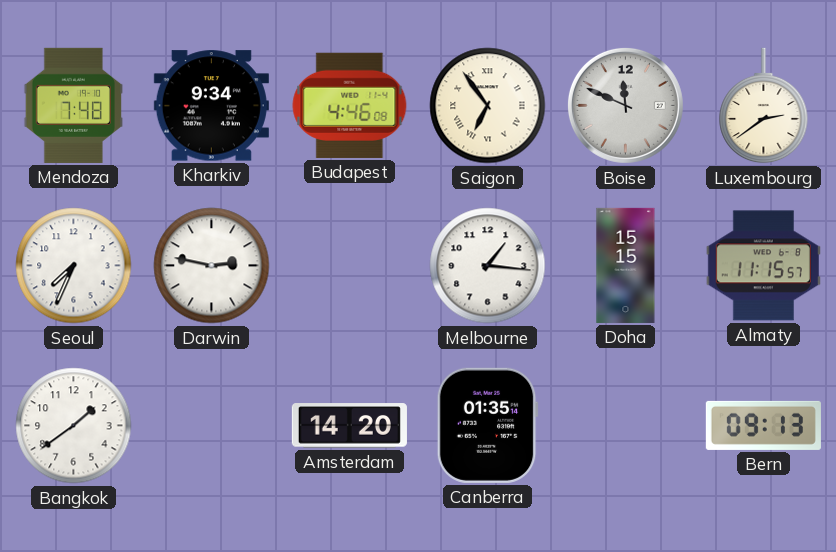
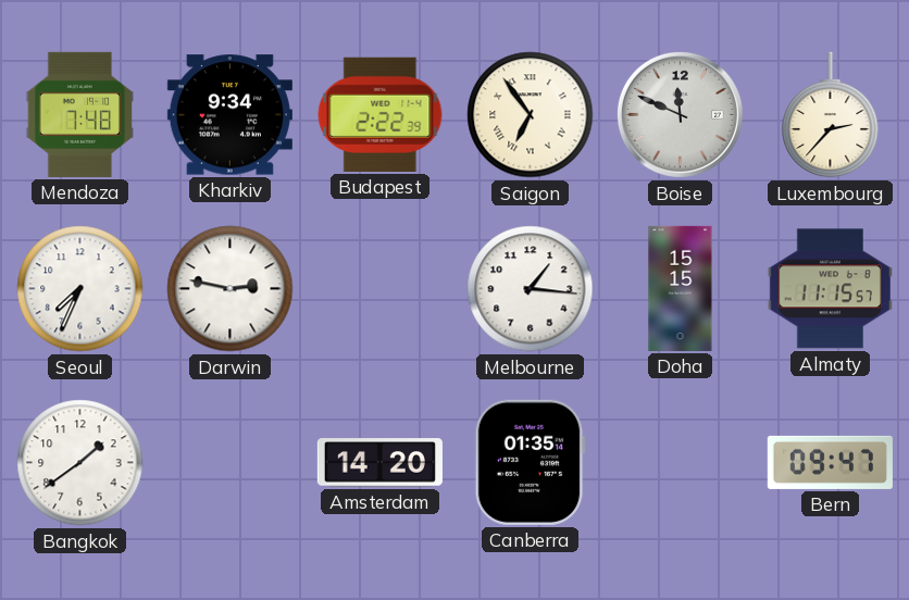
Budapest: 4:46 -> 2:22 (381, 114)
Luxembourg: 2:39 -> 2:37 (831, 115)
Bern: 09:13 -> 09:47 (830, 462)
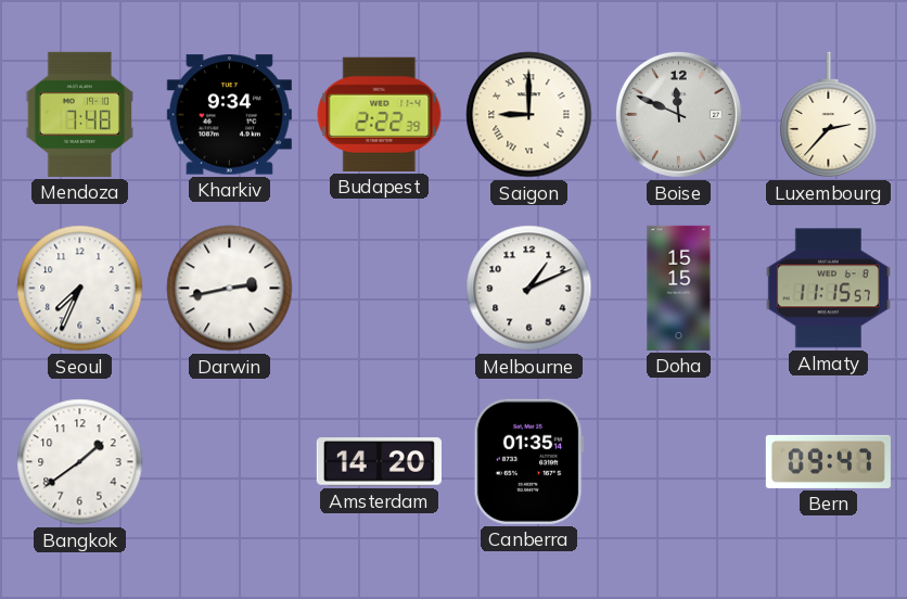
Saigon: 6:54 -> 9:00 (529, 115)
Darwin: 2:47 -> 2:43 (230, 289)
Melbourne: 1:16 -> 1:11 (529, 289)
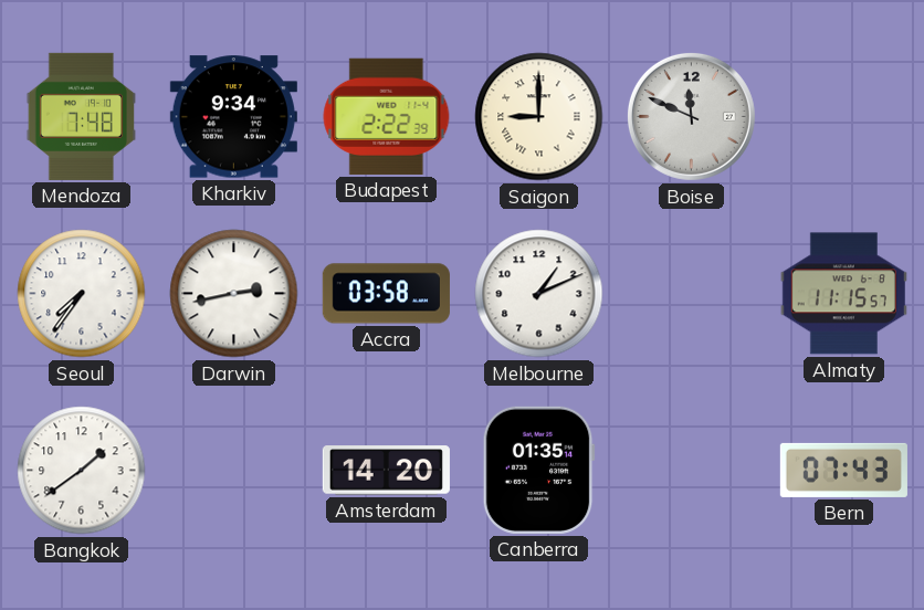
Luxembourg: 2:37 -> none (829, 115)
Seoul: 7:34 -> 7:36 (82, 294)
Accra: none -> 03:58 (386, 294)
Doha: 15:15 -> none (679, 288)
Bern: 09:47 -> 07:43 (843, 470)
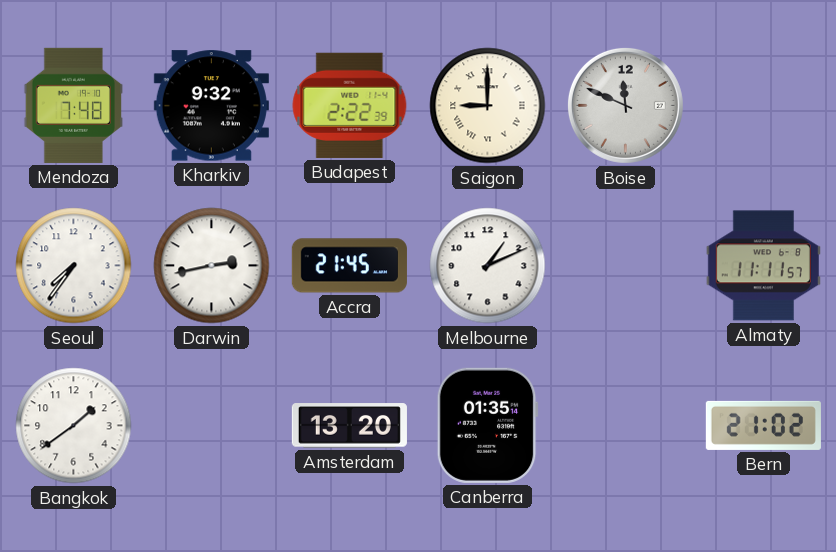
Kharkiv: 9:34 -> 9:32 (211, 106)
Accra: 03:58 -> 21:45 (349, 266)
Almaty: 11:15 -> 11:11 (763, 266)
Amsterdam: 14:20 -> 13:20 (349, 426)
Bern: 07:43 -> 21:02 (763, 425)
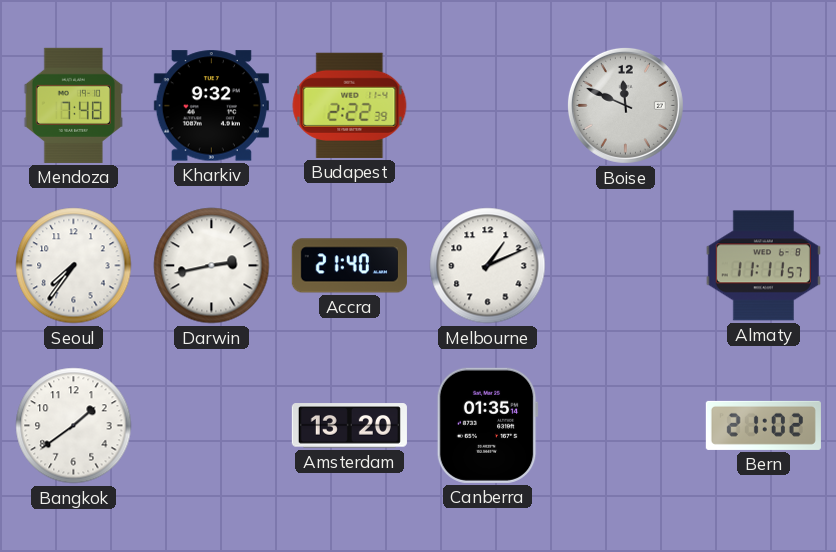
Saigon: 9:00 -> none (488, 106)
Accra: 21:45 -> 21:40 (349, 266)
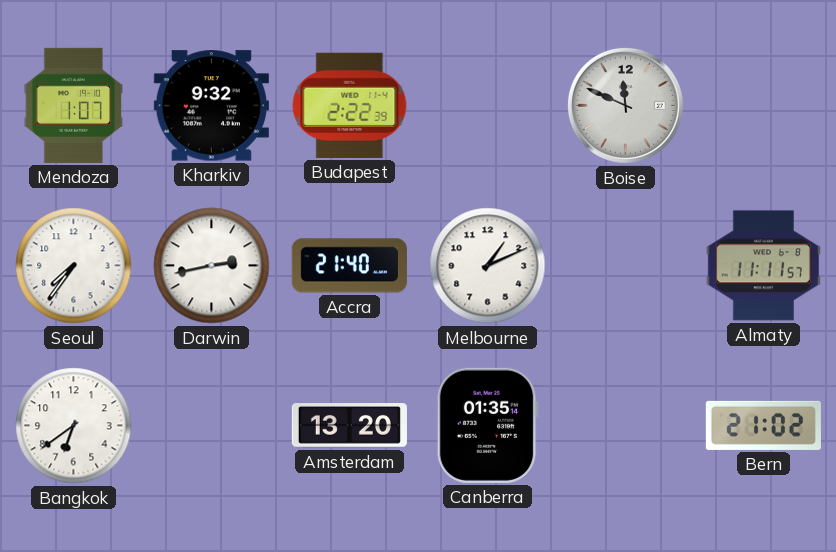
Mendoza: 7:48 -> 1:07 (73, 105)
Bangkok: 1:39 -> 6:39 (74, 426)
